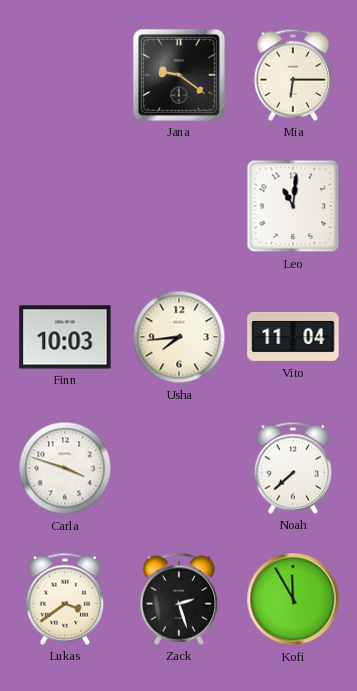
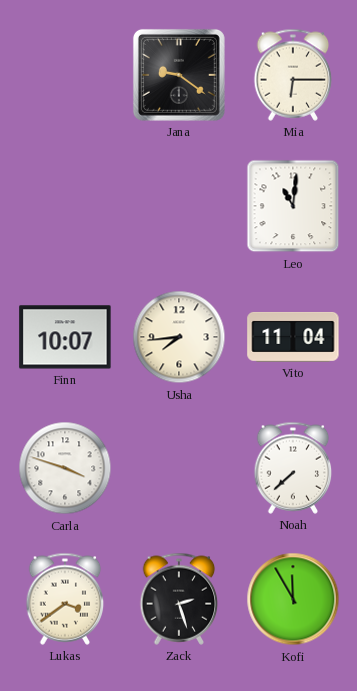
Finn: 10:03 -> 10:07 (65, 337)
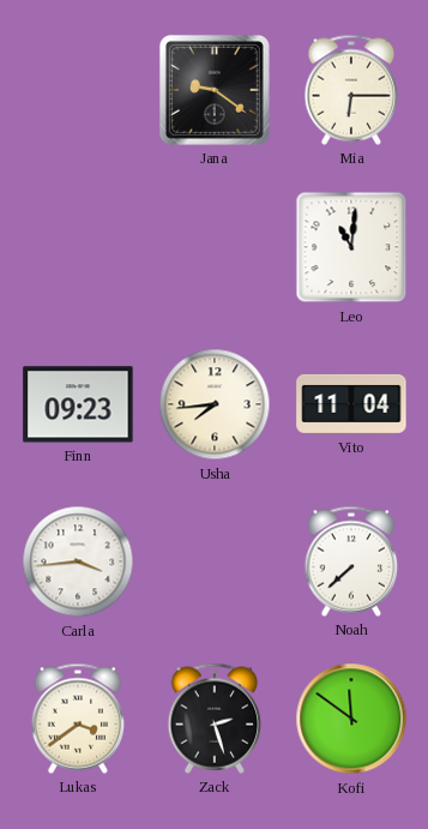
Finn: 10:07 -> 09:23 (78, 404)
Carla: 3:48 -> 3:44 (78, 561)
Kofi: 11:55 -> 11:51 (351, 719)
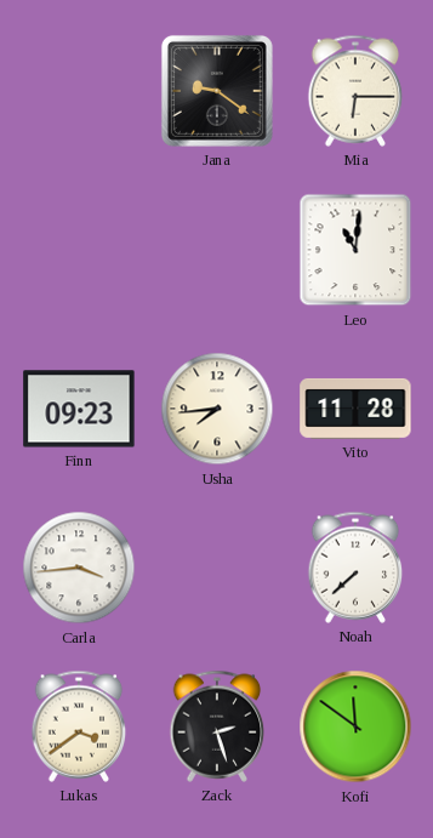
Vito: 11:04 -> 11:28 (355, 409)
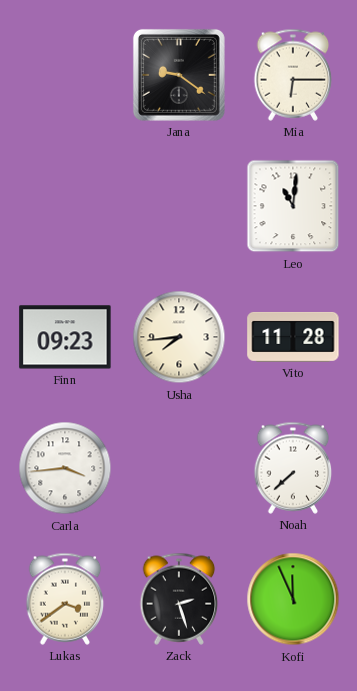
Kofi: 11:51 -> 11:56 (293, 599)
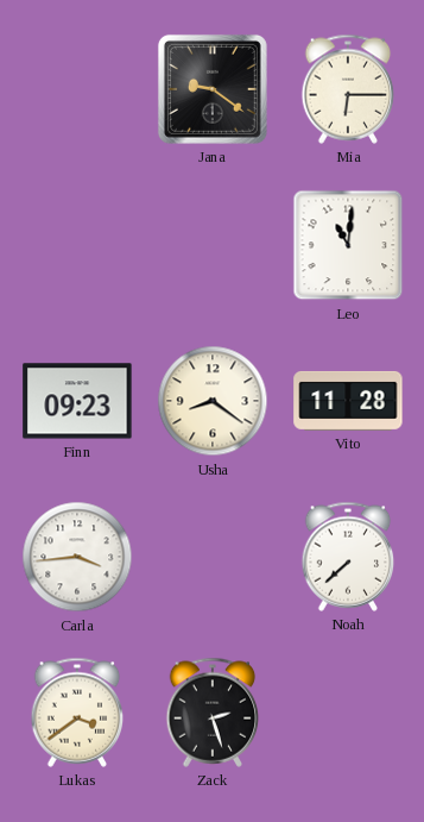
Usha: 7:44 -> 8:21 (213, 401)
Kofi: 11:56 -> none (293, 599)
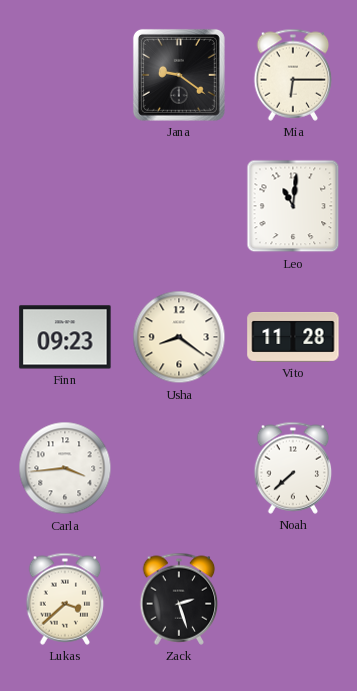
Lukas: 3:39 -> 3:38 (65, 599)
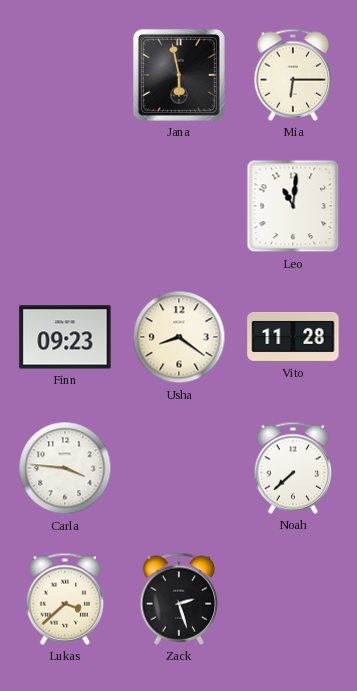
Jana: 9:21 -> 5:58 (179, 75)
Carla: 3:44 -> 3:46 (65, 468)
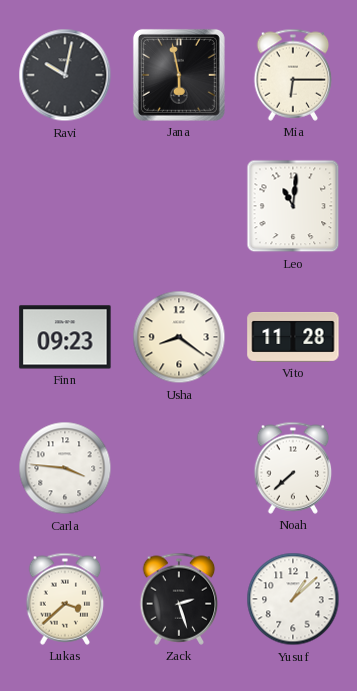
Ravi: none -> 10:02 (65, 75)
Yusuf: none -> 1:08 (293, 599)
